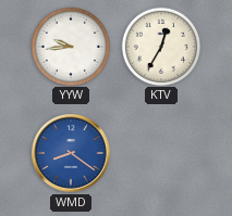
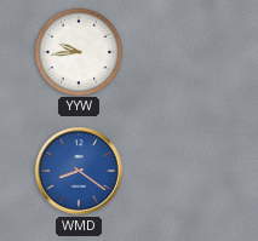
KTV: 12:35 -> none (160, 46)
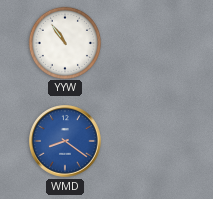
YYW: 9:44 -> 10:54 (64, 42)
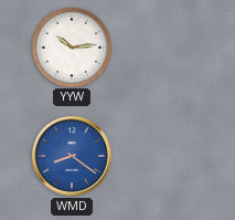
YYW: 10:54 -> 10:14 (71, 46)
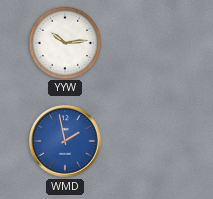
WMD: 8:21 -> 1:58 (65, 141)
